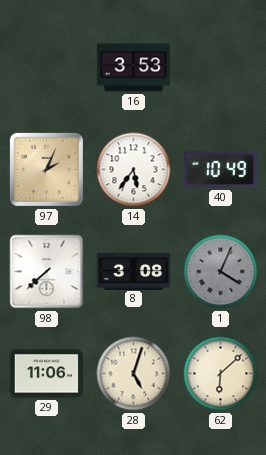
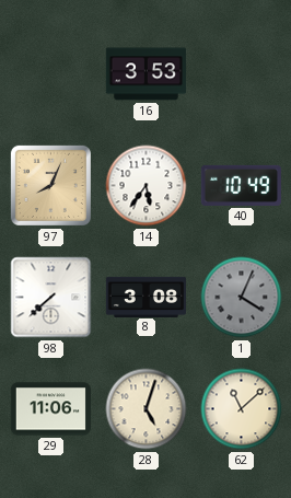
97: 2:04 -> 8:04 (50, 185)
62: 6:08 -> 11:08 (242, 409)
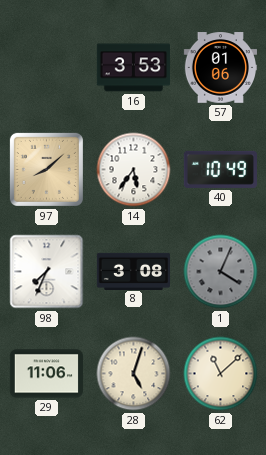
57: none -> 01:06 (220, 68)
97: 8:04 -> 8:08 (46, 169)
98: 7:38 -> 7:34 (47, 272)
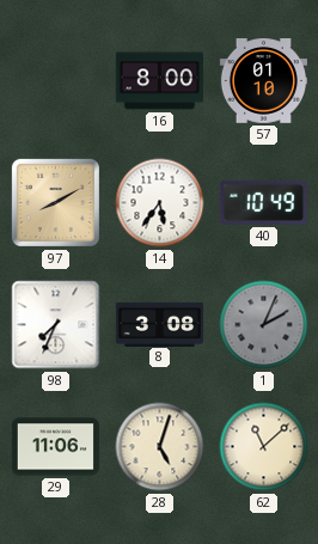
16: 3:53 -> 8:00 (159, 81)
57: 01:06 -> 01:10 (263, 81)
97: 8:08 -> 8:10 (55, 202)
1: 4:04 -> 2:04 (264, 325)
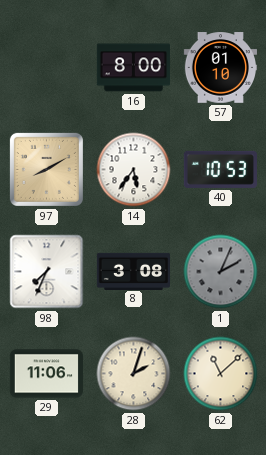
40: 10:49 -> 10:53 (220, 169)
28: 5:03 -> 2:03 (134, 374)
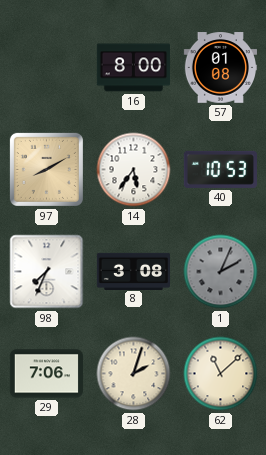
57: 01:10 -> 01:08 (220, 68)
29: 11:06 -> 7:06 (46, 374)
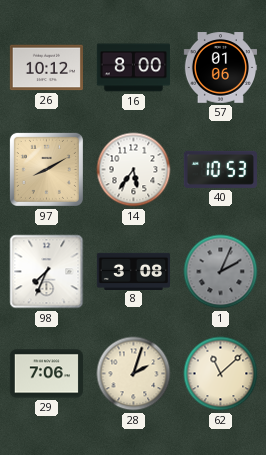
26: none -> 10:12 (46, 68)
57: 01:08 -> 01:06 (220, 68)
